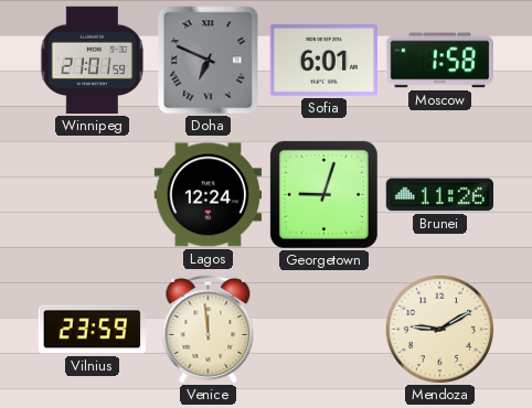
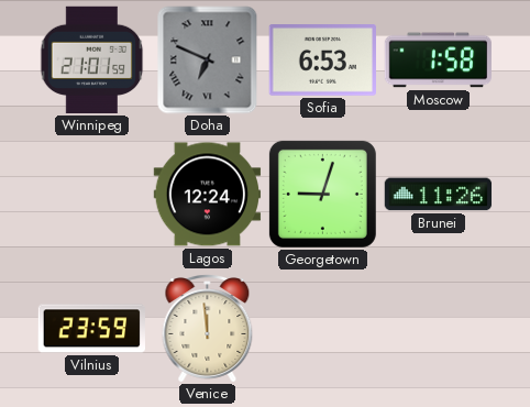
Sofia: 6:01 -> 6:53 (322, 61)
Mendoza: 9:10 -> none (440, 330)
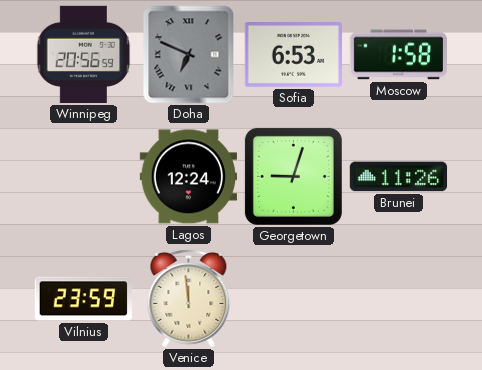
Winnipeg: 21:01 -> 20:56 (84, 55)
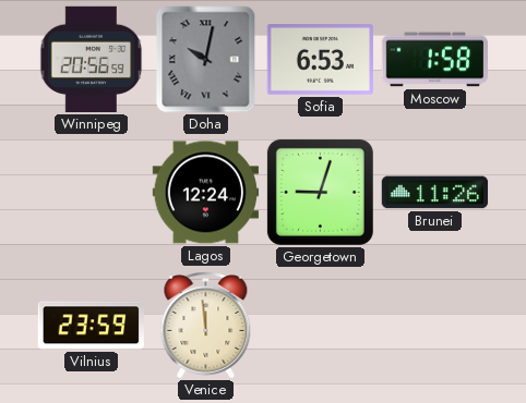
Doha: 6:49 -> 10:02 (206, 60)
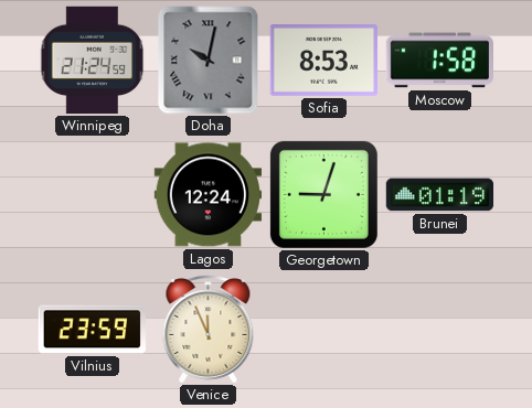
Winnipeg: 20:56 -> 21:24 (93, 61)
Sofia: 6:53 -> 8:53 (323, 61)
Brunei: 11:26 -> 01:19 (440, 195)
Venice: 11:59 -> 11:56 (209, 330)
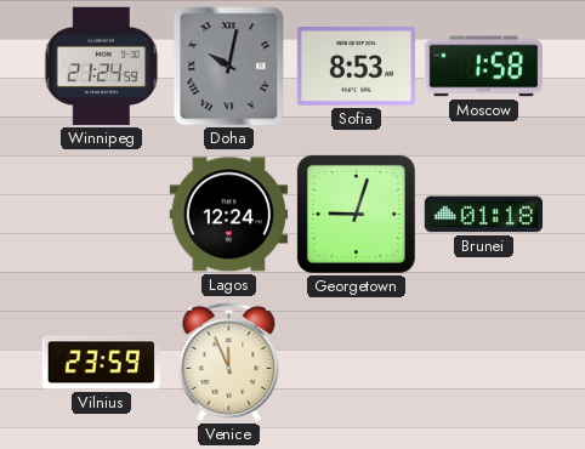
Brunei: 01:19 -> 01:18 (484, 215)
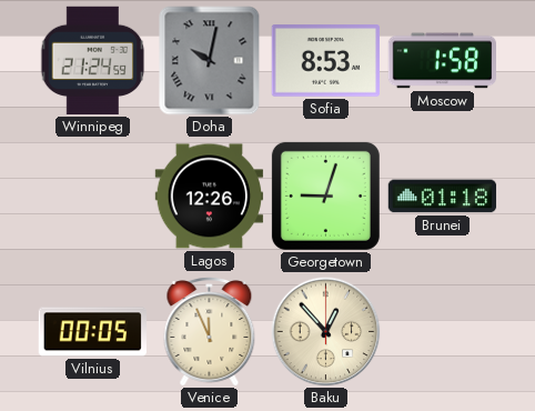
Lagos: 12:24 -> 12:26 (210, 197)
Vilnius: 23:59 -> 00:05 (92, 332)
Baku: none -> 12:53 (326, 332)
